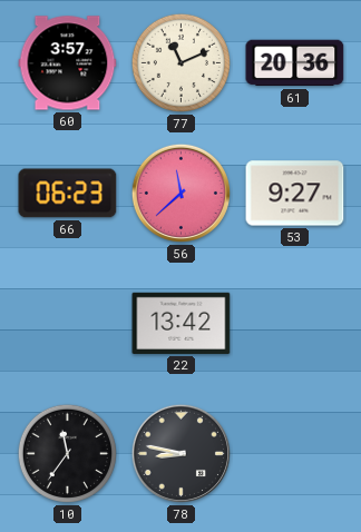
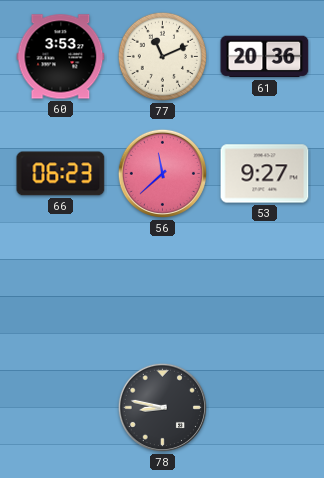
60: 3:57 -> 3:53 (61, 57)
22: 13:42 -> none (182, 323)
10: 11:36 -> none (67, 453)
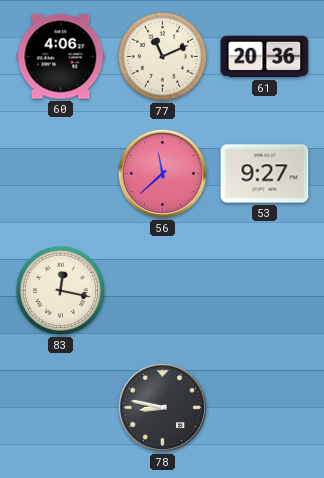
60: 3:53 -> 4:06 (61, 57)
66: 06:23 -> none (61, 174)
83: none -> 12:17 (60, 290)
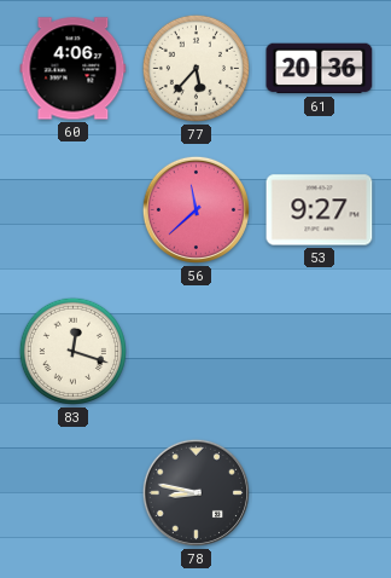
77: 11:11 -> 5:37 (195, 68)
83: 12:17 -> 12:18 (72, 351)
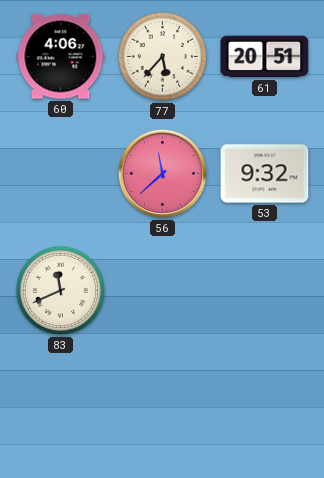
61: 20:36 -> 20:51 (265, 57)
53: 9:27 -> 9:32 (265, 174)
83: 12:18 -> 11:41 (60, 290)
78: 8:47 -> none (195, 492)
